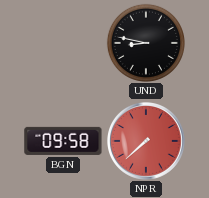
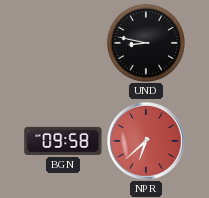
NPR: 7:38 -> 6:38 (147, 142)
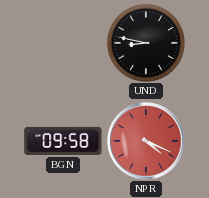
NPR: 6:38 -> 4:19 (147, 142)
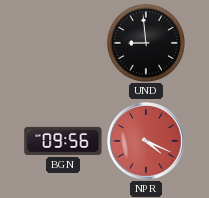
UND: 8:47 -> 8:59 (146, 43)
BGN: 09:58 -> 09:56 (63, 141)
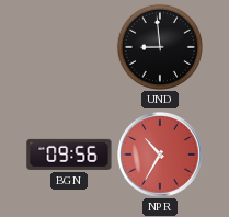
NPR: 4:19 -> 10:35 (161, 156)
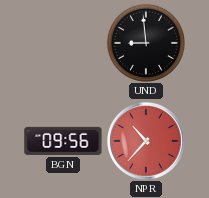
NPR: 10:35 -> 10:37 (147, 142)
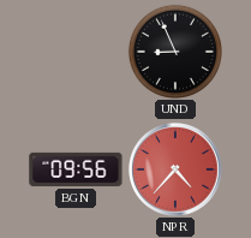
UND: 8:59 -> 8:56 (175, 52)
NPR: 10:37 -> 4:37 (177, 171)
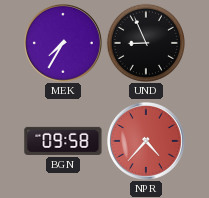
MEK: none -> 7:35 (64, 44)
BGN: 09:56 -> 09:58 (63, 141)
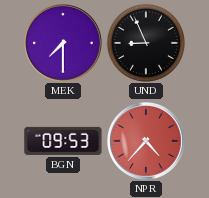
MEK: 7:35 -> 7:30 (64, 44)
BGN: 09:58 -> 09:53 (63, 141)
